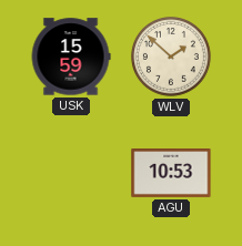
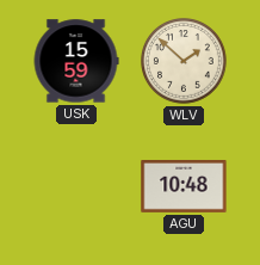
AGU: 10:53 -> 10:48 (184, 187)
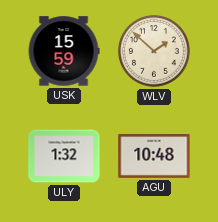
ULY: none -> 1:32 (64, 156)
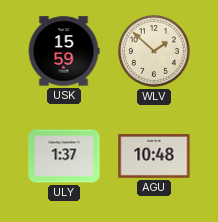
ULY: 1:32 -> 1:37 (64, 156)
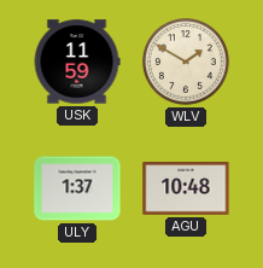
USK: 15:59 -> 11:59 (77, 62)
WLV: 1:52 -> 1:50 (187, 63)
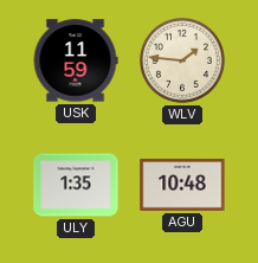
WLV: 1:50 -> 1:46 (183, 62)
ULY: 1:37 -> 1:35 (76, 185)
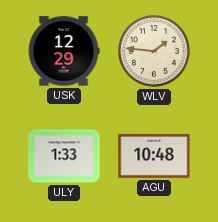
USK: 11:59 -> 12:29 (64, 51)
ULY: 1:35 -> 1:33 (64, 156)
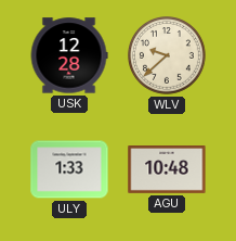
USK: 12:29 -> 12:28 (69, 55)
WLV: 1:46 -> 9:38 (168, 56)
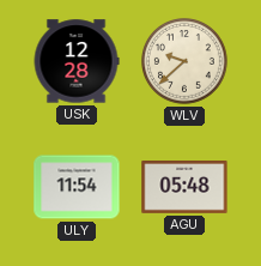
ULY: 1:33 -> 11:54 (77, 187)
AGU: 10:48 -> 05:48 (184, 188)
